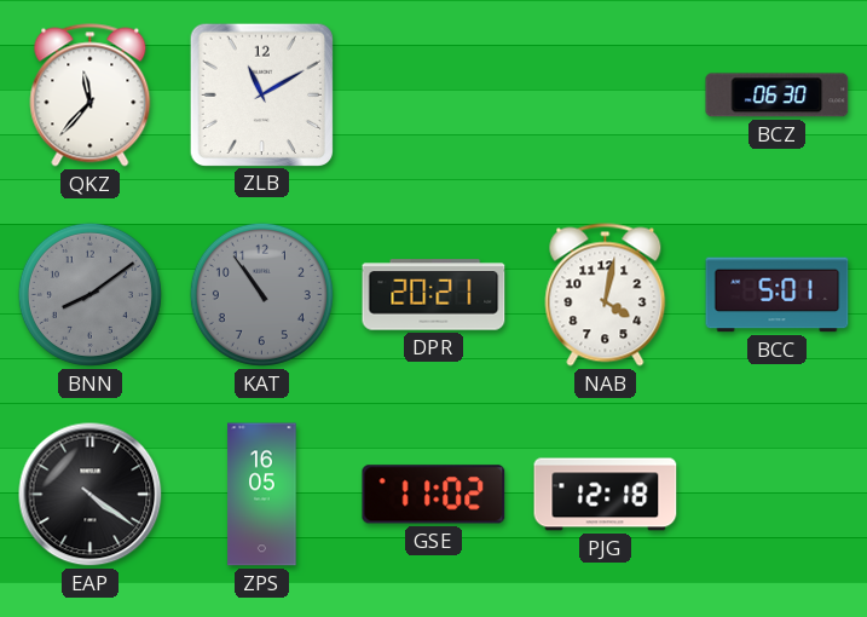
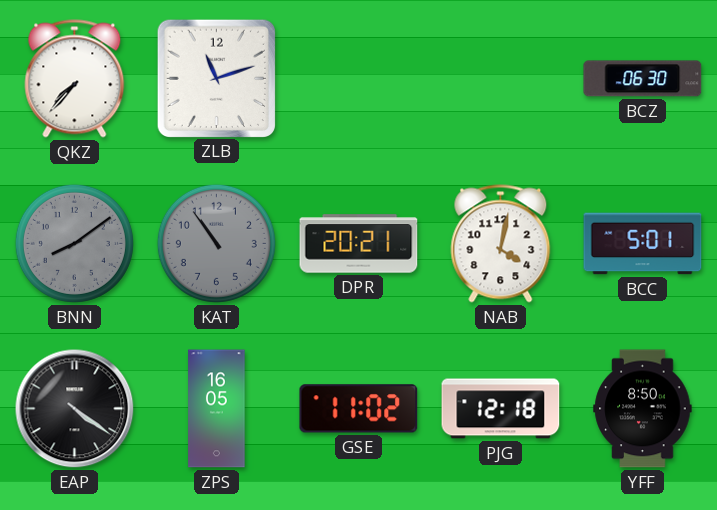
QKZ: 11:37 -> 7:37 (75, 79)
ZLB: 11:10 -> 11:12 (216, 78)
YFF: none -> 8:50 (643, 409)
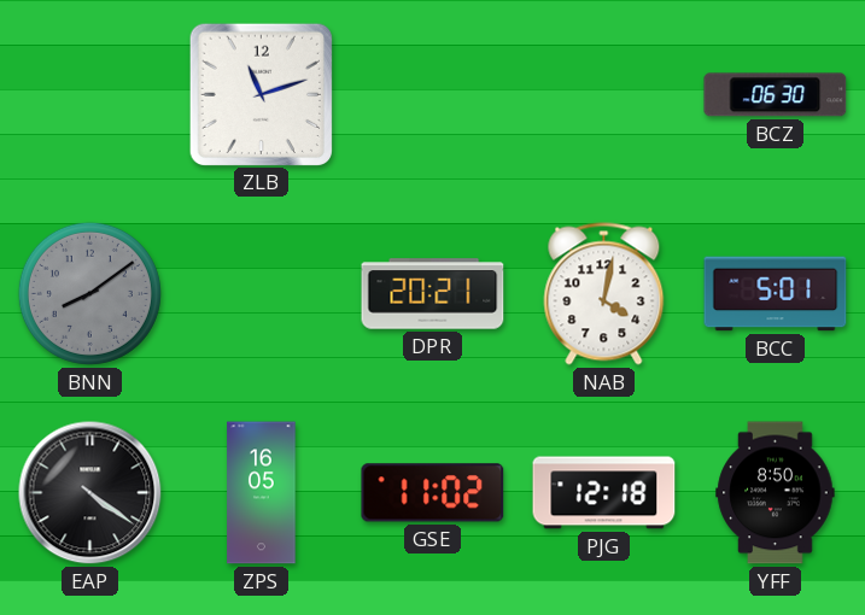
QKZ: 7:37 -> none (75, 79)
KAT: 10:54 -> none (216, 243)
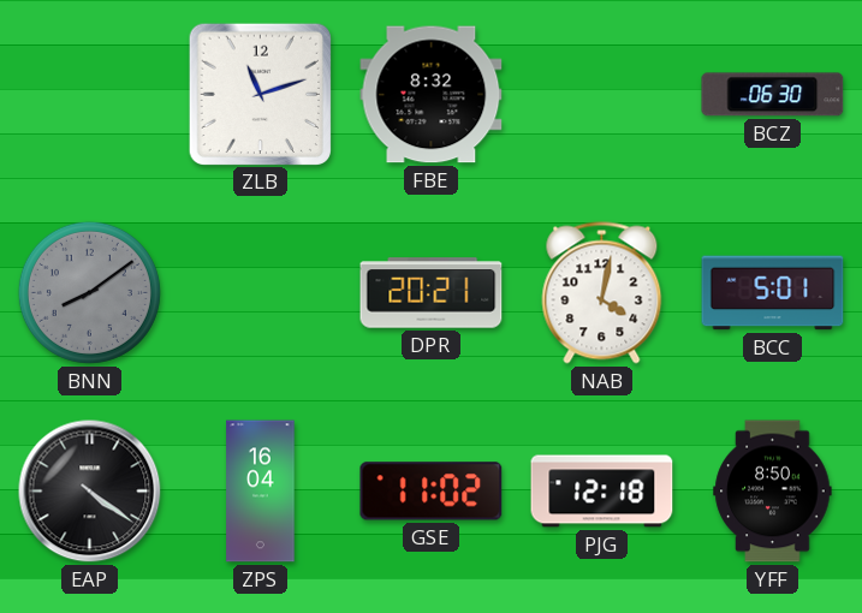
FBE: none -> 8:32 (432, 95)
ZPS: 16:05 -> 16:04 (261, 492)
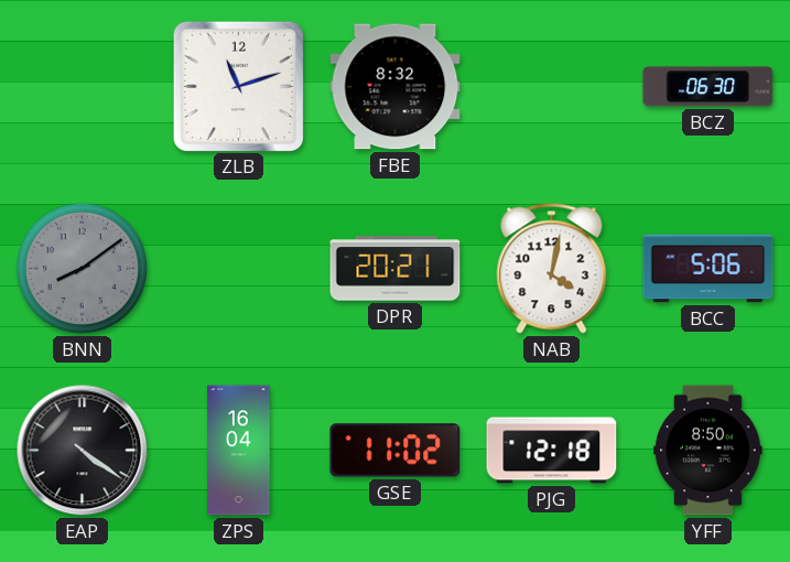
BCC: 5:01 -> 5:06 (708, 269)
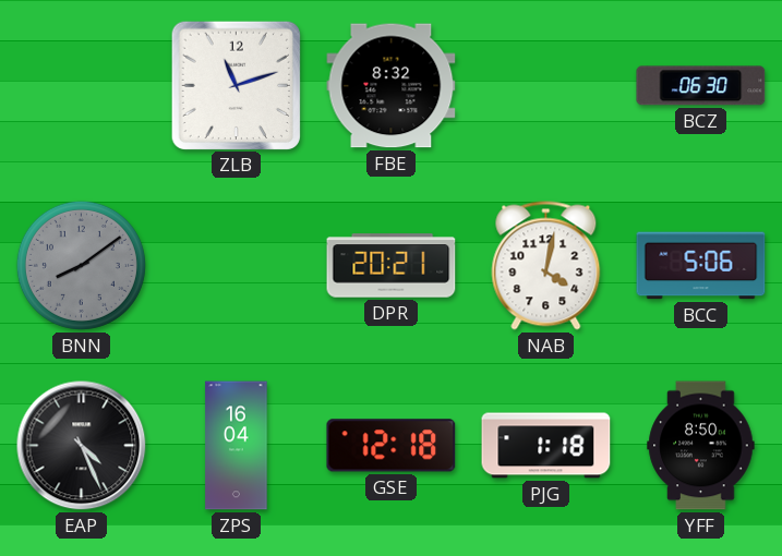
EAP: 4:21 -> 4:26 (82, 446)
GSE: 11:02 -> 12:18 (392, 446)
PJG: 12:18 -> 1:18 (546, 446)
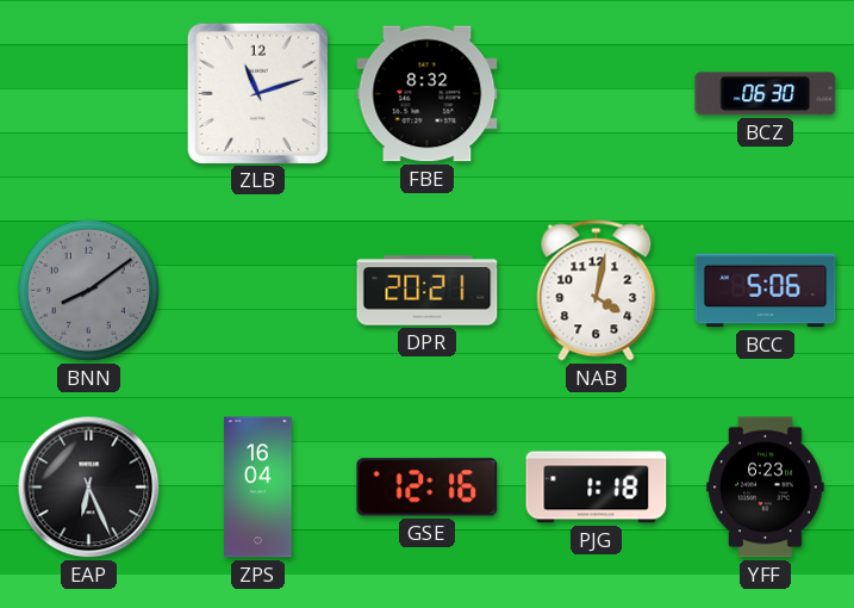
EAP: 4:26 -> 6:26 (89, 488)
GSE: 12:18 -> 12:16 (428, 488)
YFF: 8:50 -> 6:23 (766, 488)
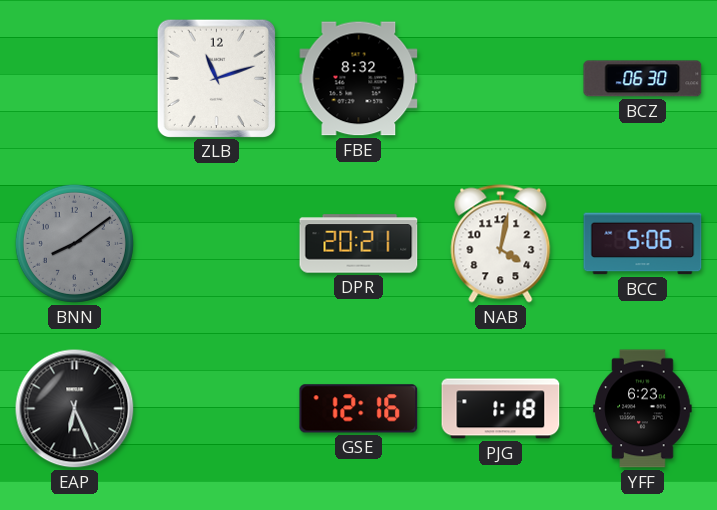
ZPS: 16:04 -> none (258, 488)
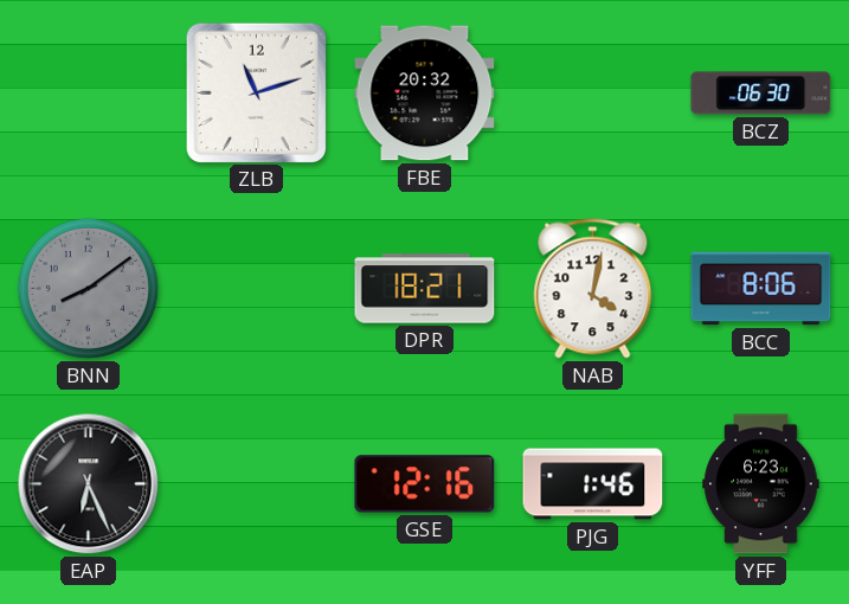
FBE: 8:32 -> 20:32 (425, 94)
DPR: 20:21 -> 18:21 (425, 289)
BCC: 5:06 -> 8:06 (761, 289)
PJG: 1:18 -> 1:46 (593, 484)
